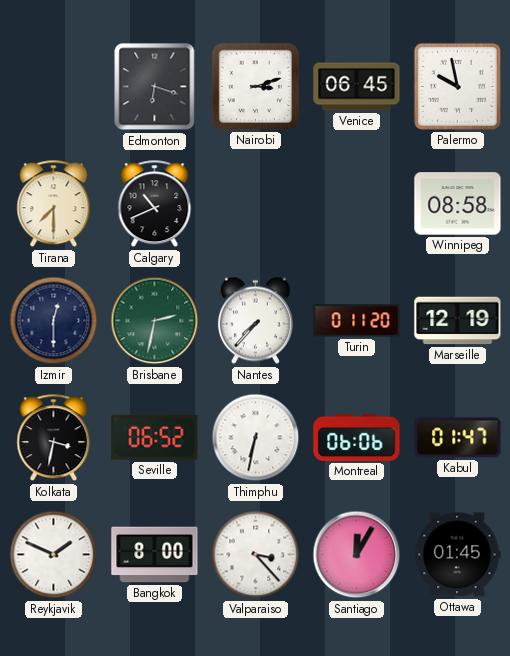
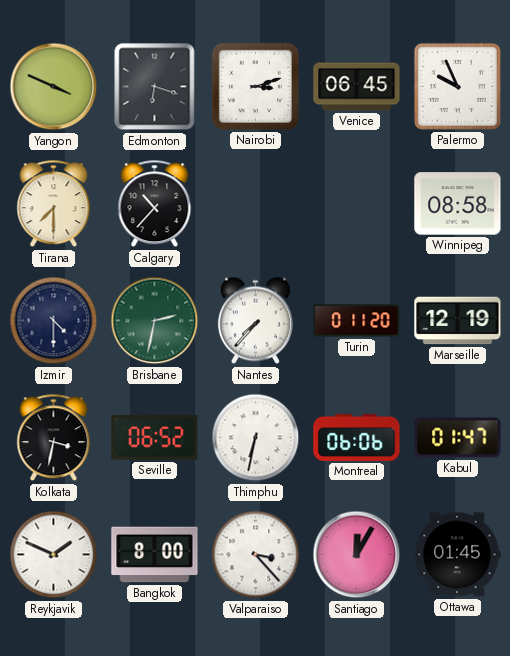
Yangon: none -> 3:49 (54, 87)
Palermo: 9:58 -> 9:56 (457, 86)
Calgary: 10:41 -> 10:37 (155, 204)
Izmir: 12:30 -> 4:30 (54, 321)
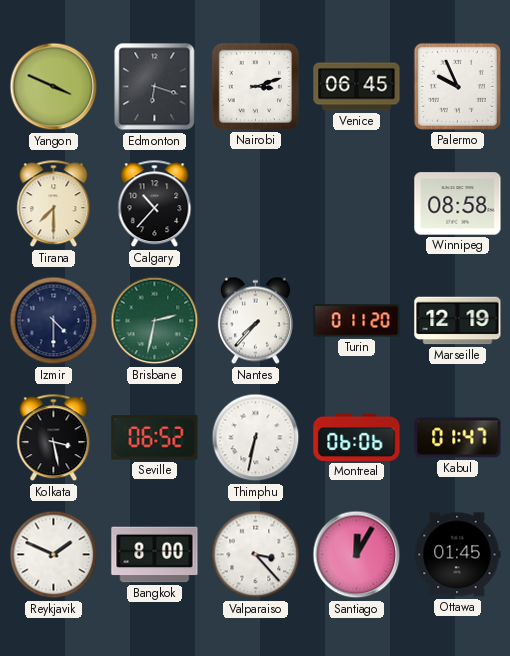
Kolkata: 3:32 -> 3:28 (54, 438)
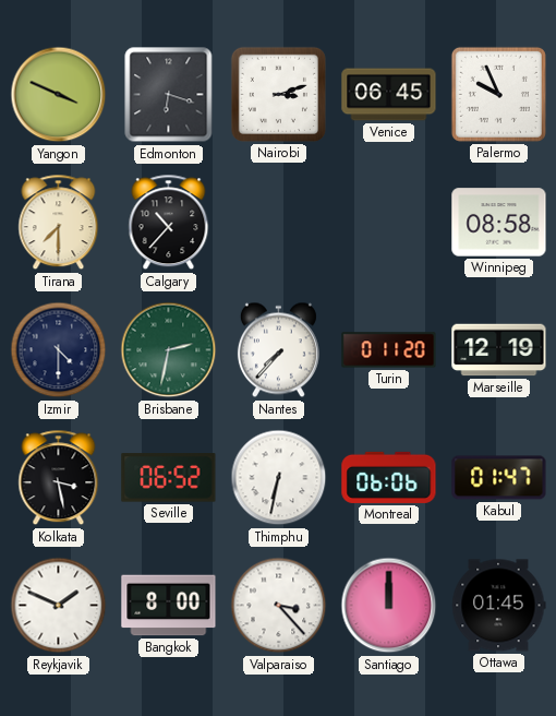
Santiago: 12:05 -> 12:00 (389, 606)
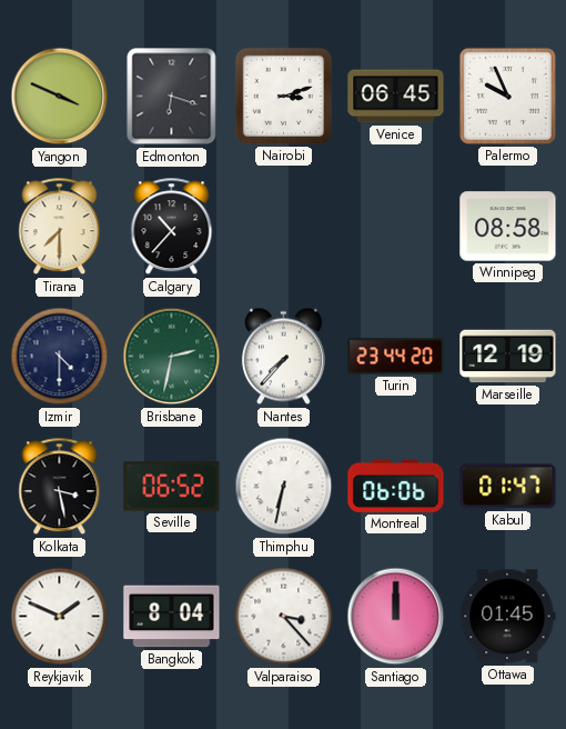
Turin: 0:11 -> 23:44 (396, 357)
Bangkok: 8:00 -> 8:04 (172, 617)
